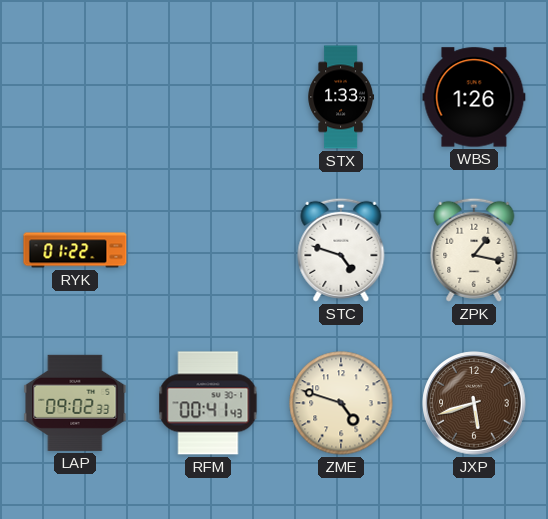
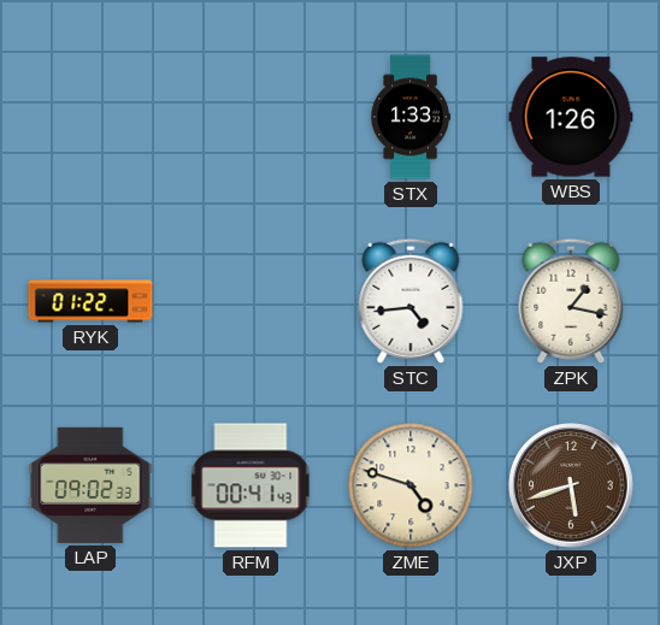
STC: 4:48 -> 4:44 (411, 301)
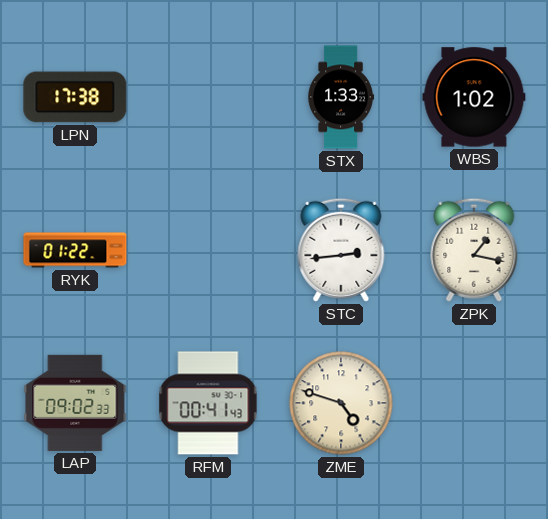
LPN: none -> 17:38 (75, 97)
WBS: 1:26 -> 1:02 (474, 97)
STC: 4:44 -> 2:44 (341, 250)
JXP: 5:42 -> none (571, 485)
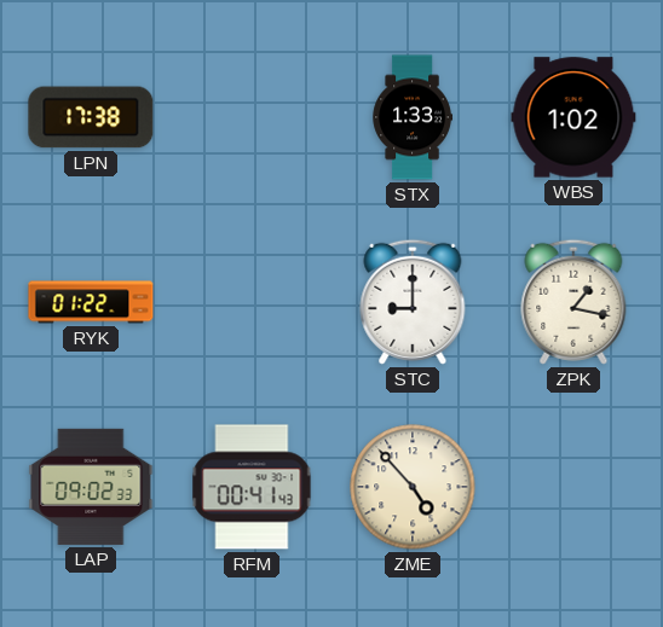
STC: 2:44 -> 9:00 (413, 302)
ZME: 4:48 -> 4:53 (413, 487)
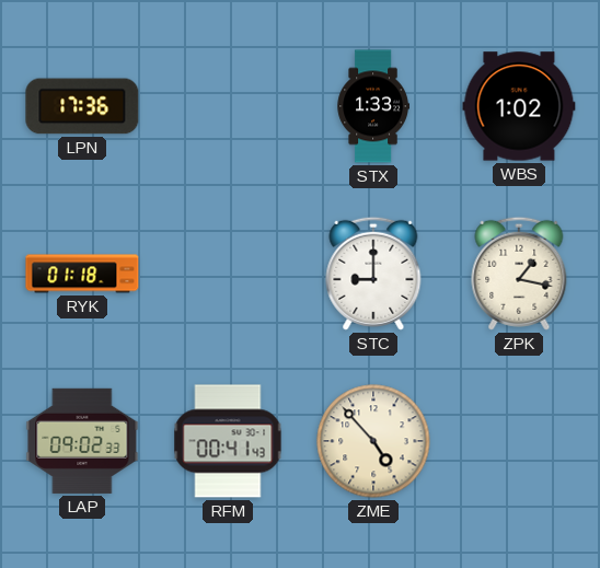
LPN: 17:38 -> 17:36 (82, 106)
RYK: 01:22 -> 01:18 (82, 274)
